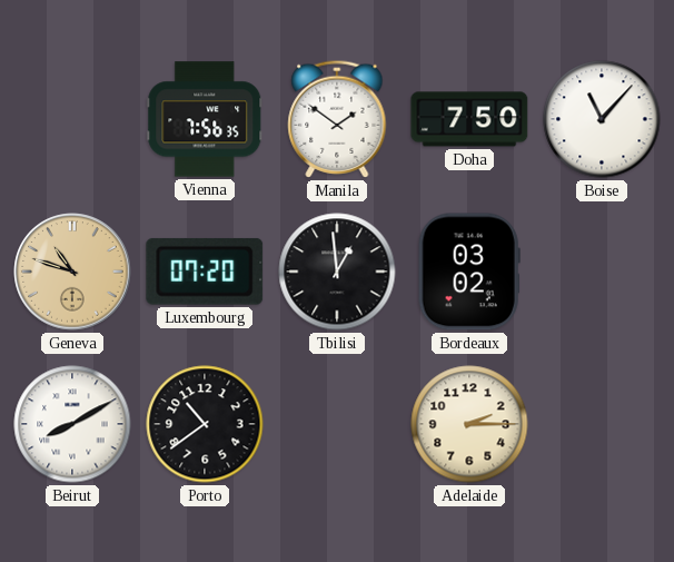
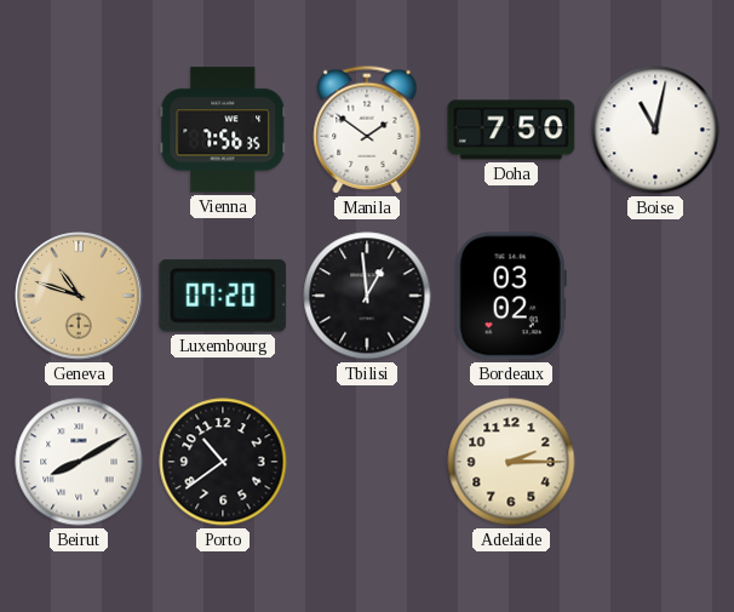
Boise: 11:07 -> 11:02 (655, 130)
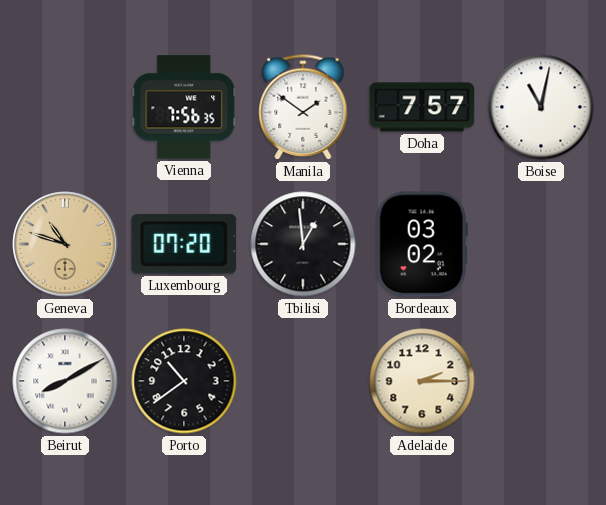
Doha: 7:50 -> 7:57 (422, 107)
